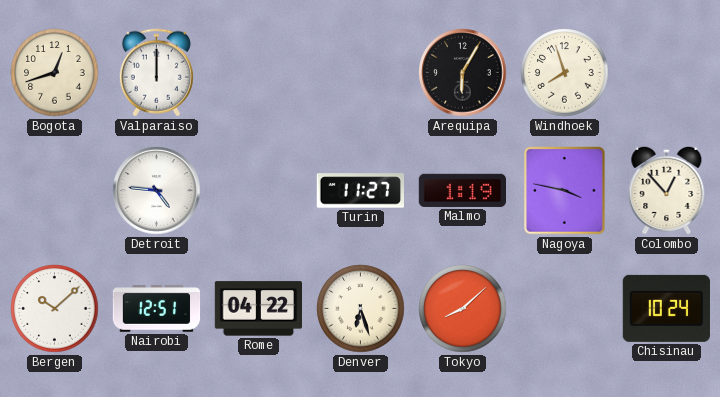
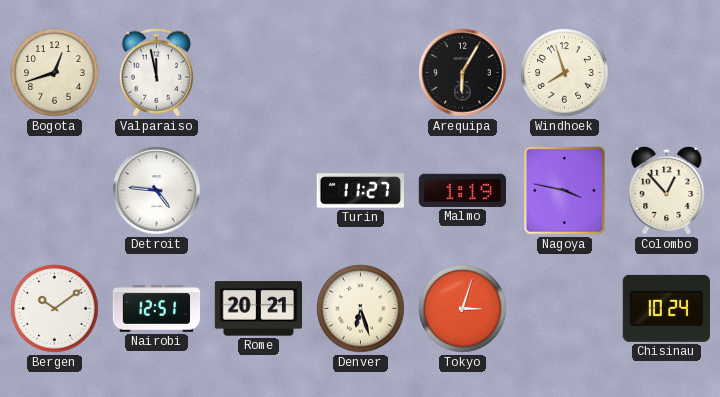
Valparaiso: 12:00 -> 11:58 (156, 73)
Bergen: 10:08 -> 10:09 (55, 309)
Rome: 04:22 -> 20:21 (258, 309)
Tokyo: 8:08 -> 3:03 (463, 309)
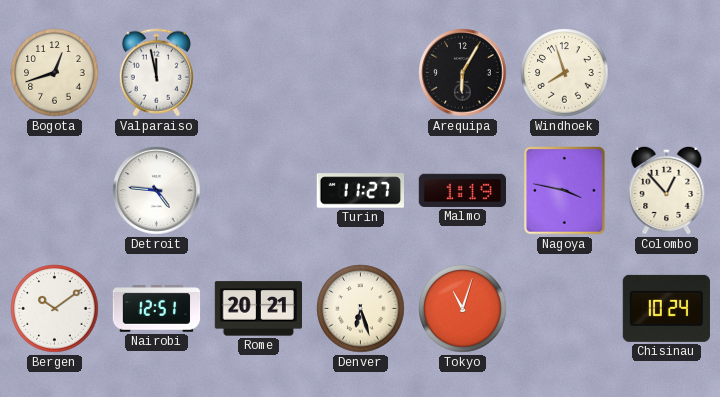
Tokyo: 3:03 -> 11:03 (463, 309)
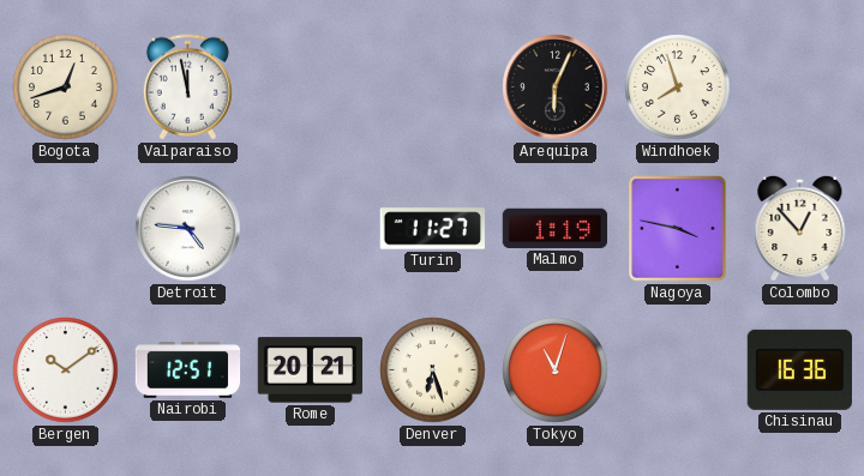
Arequipa: 6:05 -> 6:04 (556, 88)
Chisinau: 10:24 -> 16:36 (799, 369)
